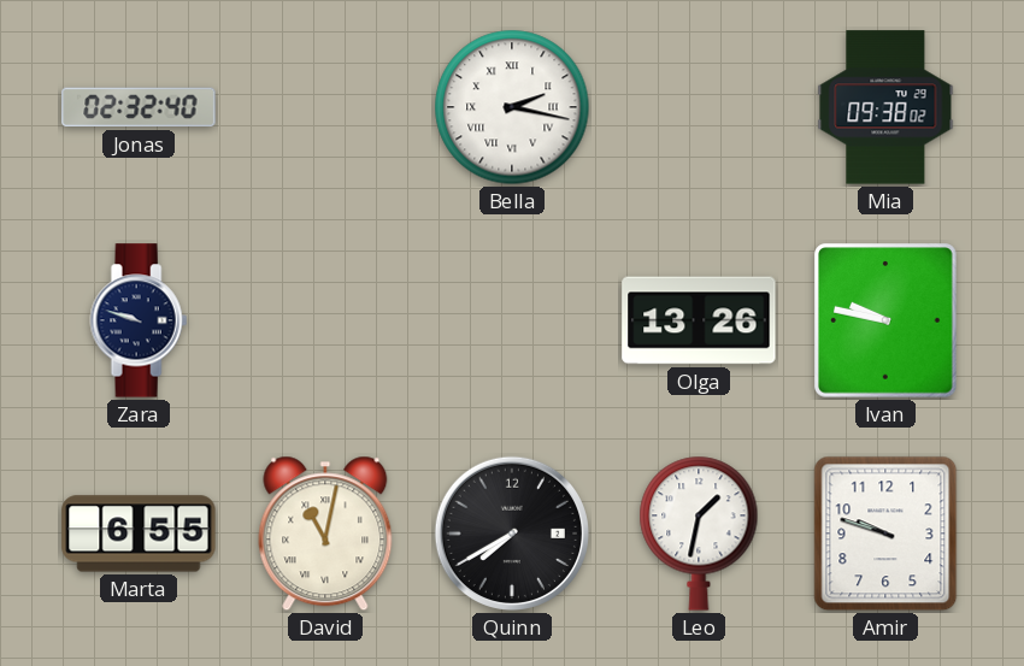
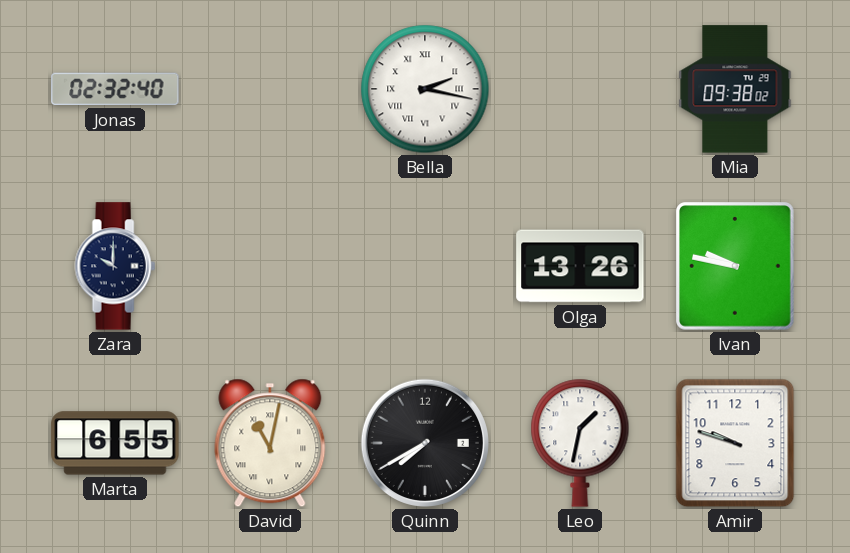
Zara: 9:48 -> 10:00 (115, 266)
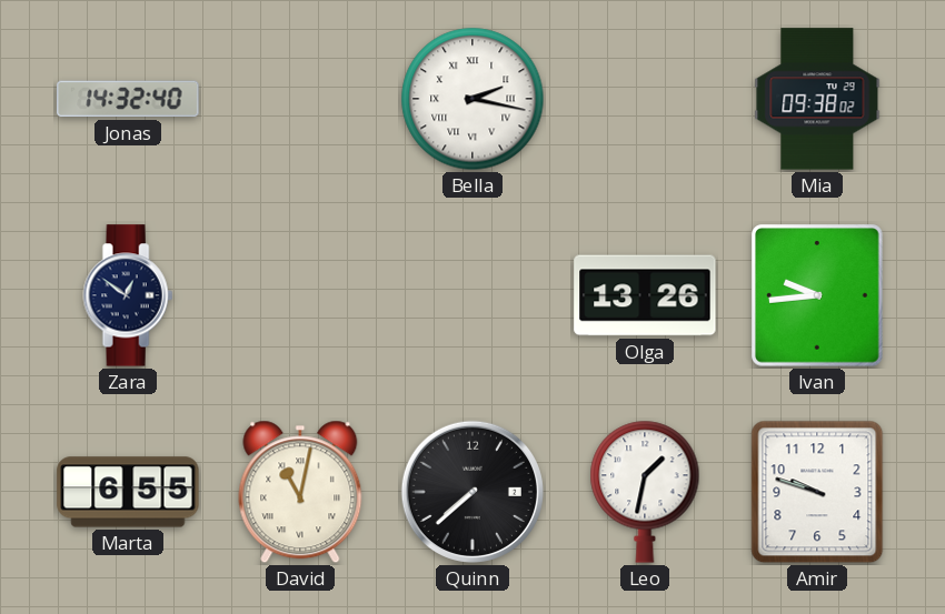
Jonas: 02:32 -> 14:32 (128, 99)
Zara: 10:00 -> 12:51 (128, 295)
Ivan: 9:47 -> 9:44 (817, 295)
Quinn: 7:40 -> 7:38 (472, 492)
